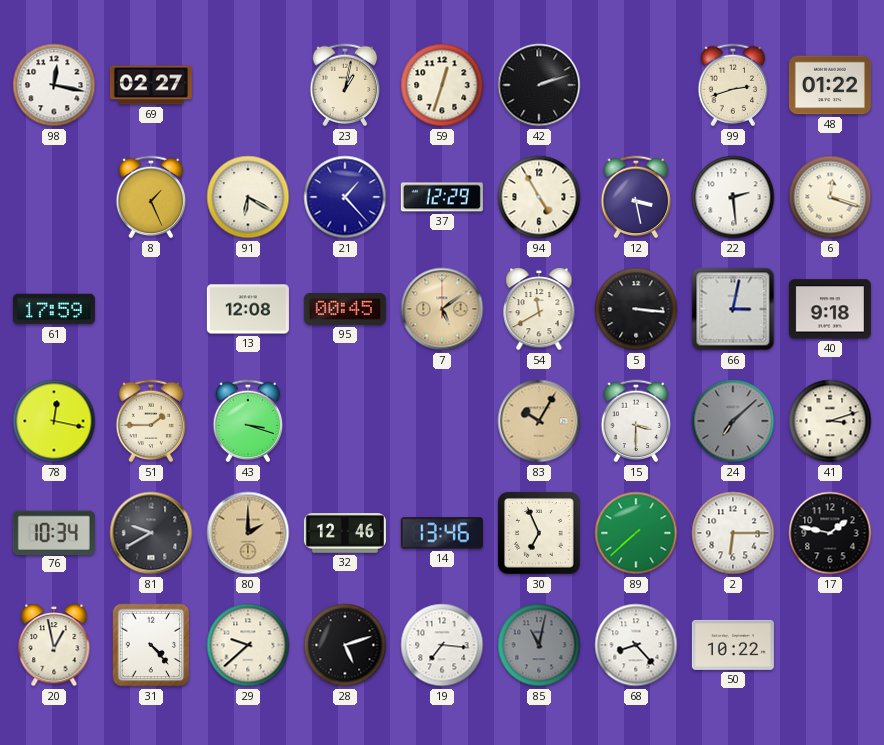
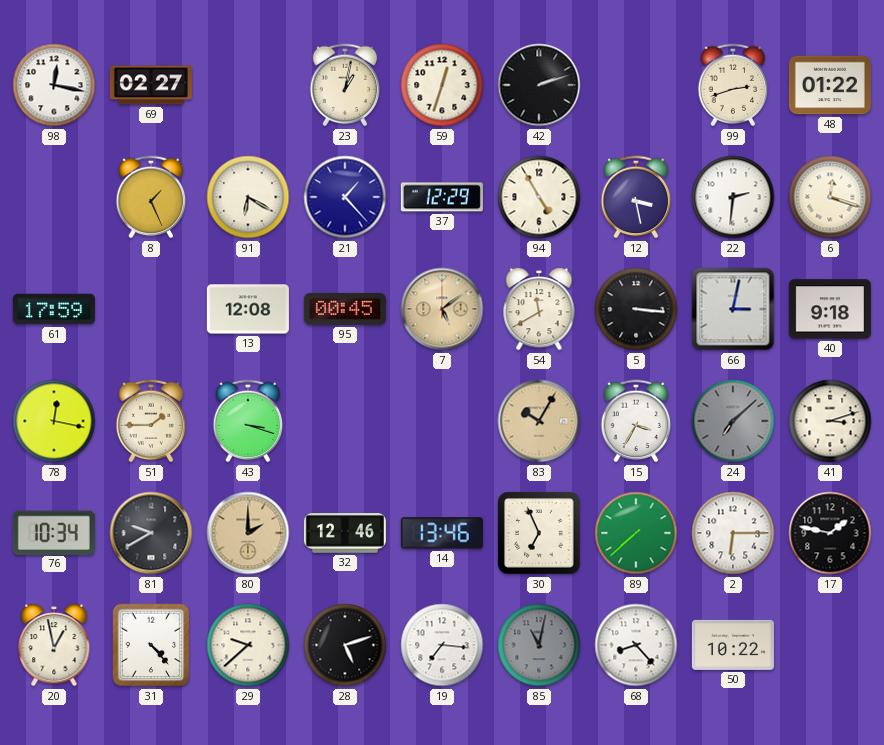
22: 2:29 -> 2:31 (733, 197)
15: 3:30 -> 3:35 (636, 421)
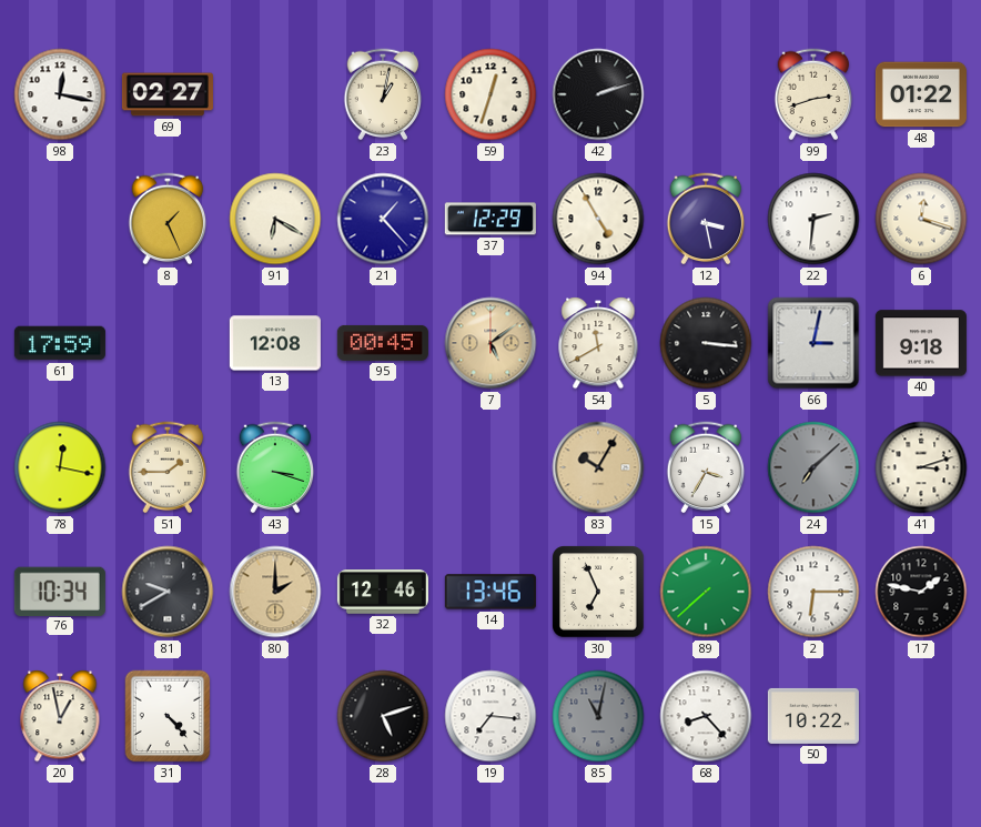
29: 9:38 -> none (248, 645)
